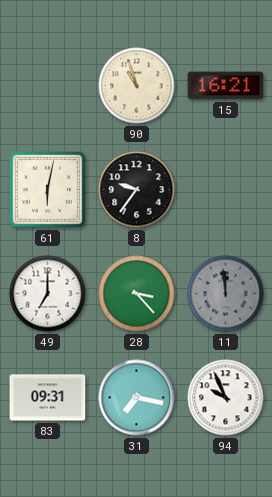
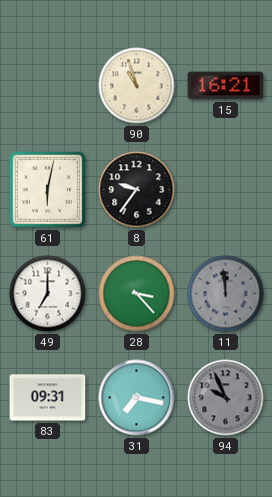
94 dial: white -> grey (226, 398)
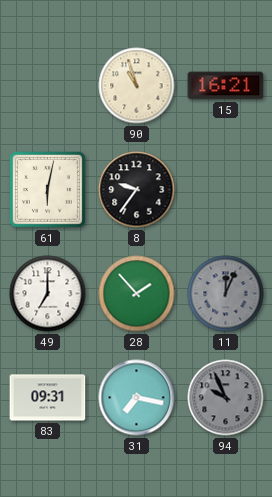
28: 3:23 -> 1:53 (137, 294)
11: 11:59 -> 12:04 (226, 294)
